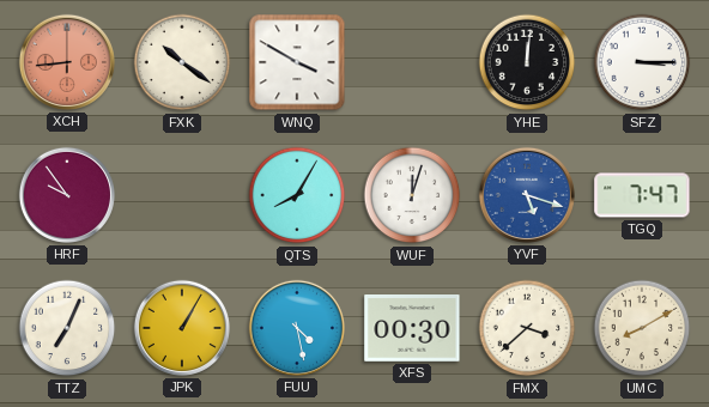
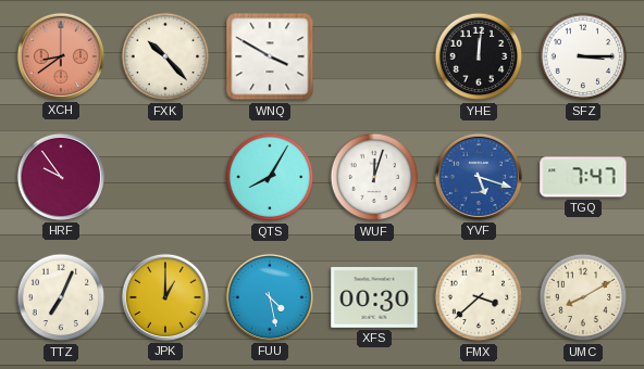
XCH: 8:44 -> 8:39 (61, 56)
FXK: 10:21 -> 10:23 (165, 56)
JPK: 1:05 -> 1:00 (165, 297)
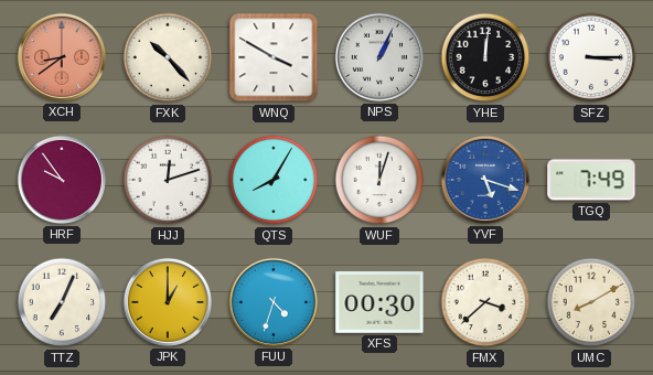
NPS: none -> 1:04 (379, 57)
HJJ: none -> 12:12 (168, 180)
TGQ: 7:47 -> 7:49 (591, 180)
FUU: 4:28 -> 4:33 (274, 302)
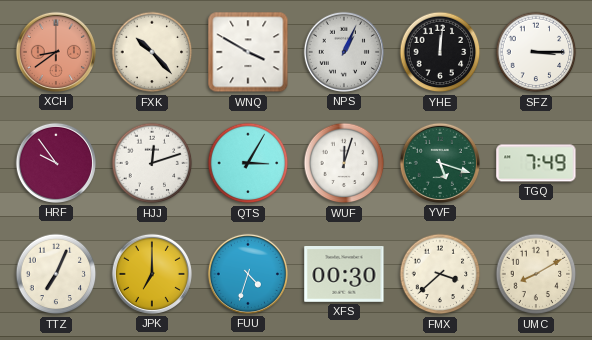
QTS: 8:05 -> 3:05 (248, 163)
YVF dial: blue -> green (440, 163)
JPK: 1:00 -> 7:00 (152, 274)
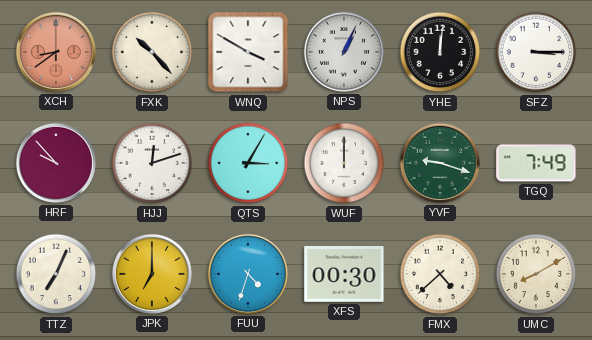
HRF: 9:54 -> 9:53 (56, 163)
WUF: 12:03 -> 12:00 (344, 163)
YVF: 5:18 -> 9:18 (440, 163)
FMX: 3:38 -> 4:38 (440, 274)
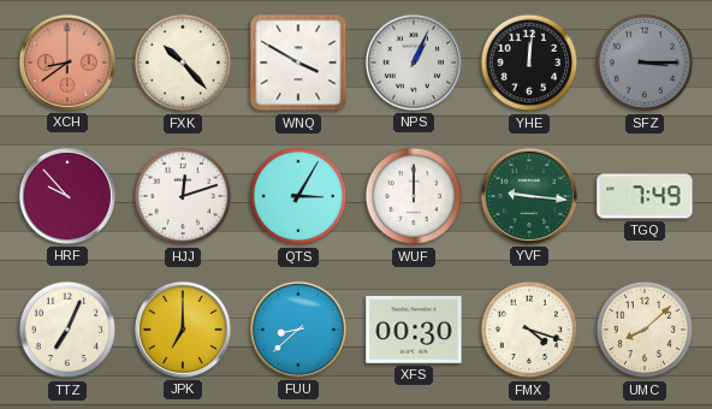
SFZ dial: white -> grey (645, 63)
YVF: 9:18 -> 9:16 (529, 196)
FUU: 4:33 -> 8:38 (298, 330)
FMX: 4:38 -> 4:18 (529, 330)
UMC: 8:10 -> 8:08 (645, 330)
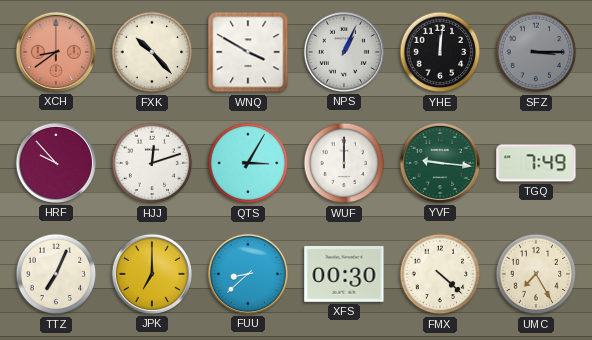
FMX: 4:18 -> 4:22 (440, 274)
UMC: 8:08 -> 7:25 (536, 274)
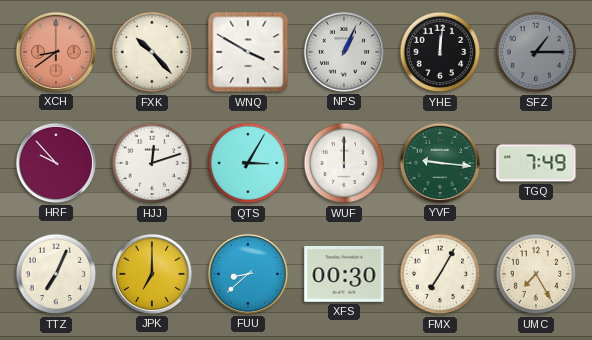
SFZ: 3:15 -> 1:15 (536, 52)
FMX: 4:22 -> 7:05 (440, 274)
